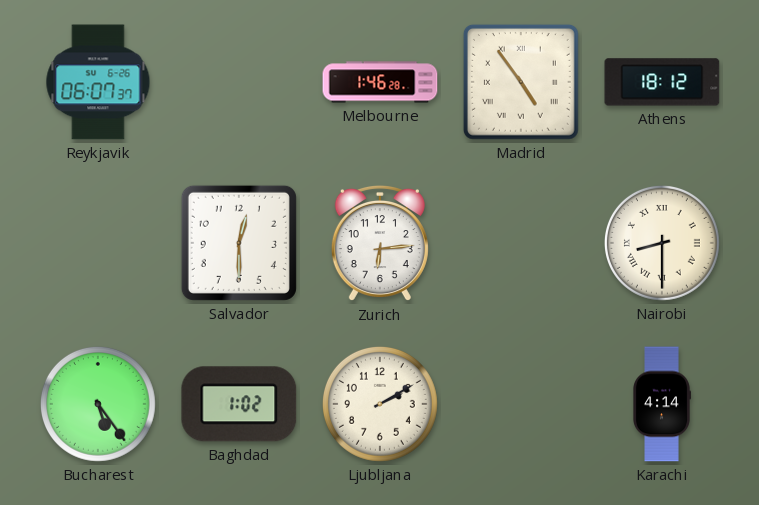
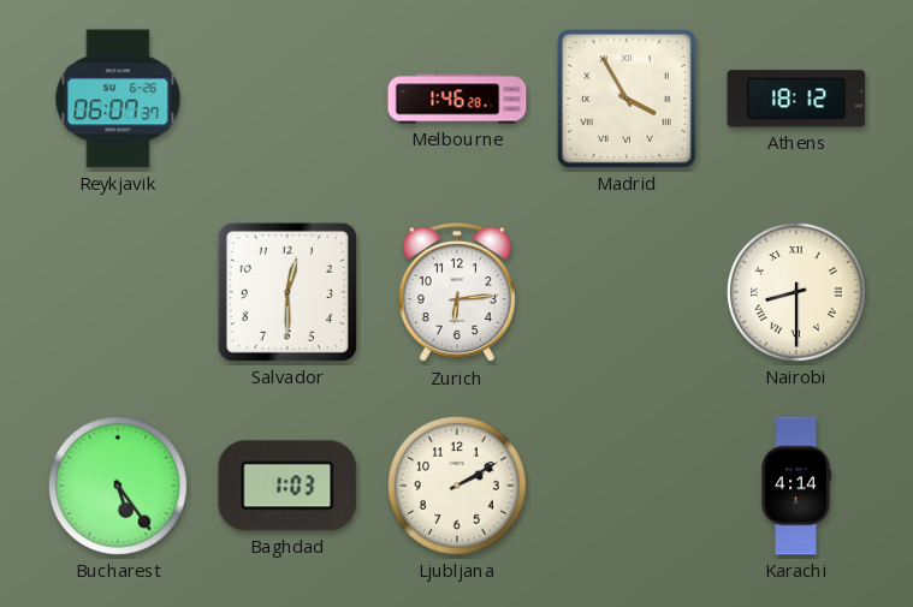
Madrid: 4:54 -> 3:55 (627, 99)
Baghdad: 1:02 -> 1:03 (287, 486)
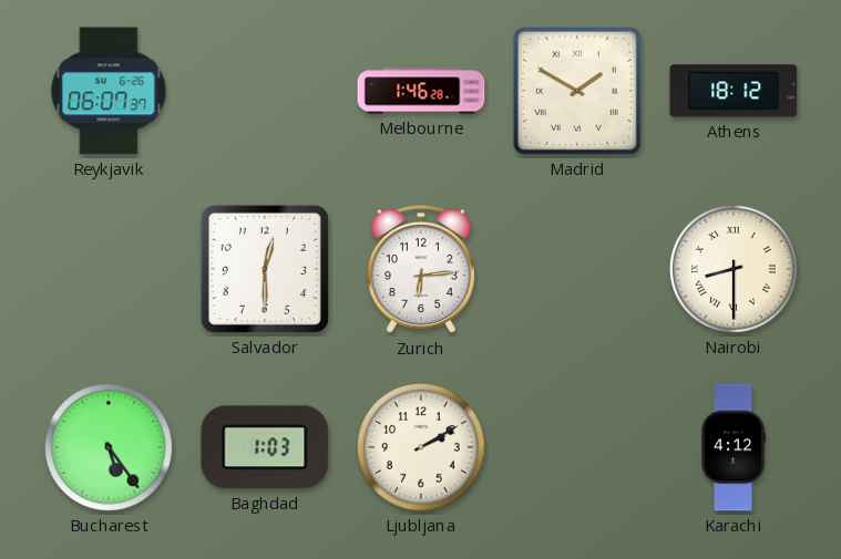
Madrid: 3:55 -> 1:50 (577, 91)
Karachi: 4:14 -> 4:12 (734, 447)
